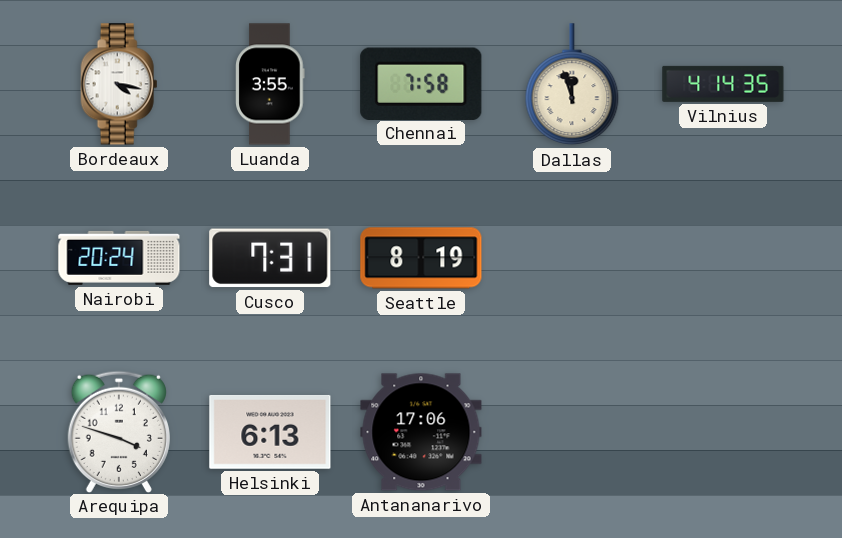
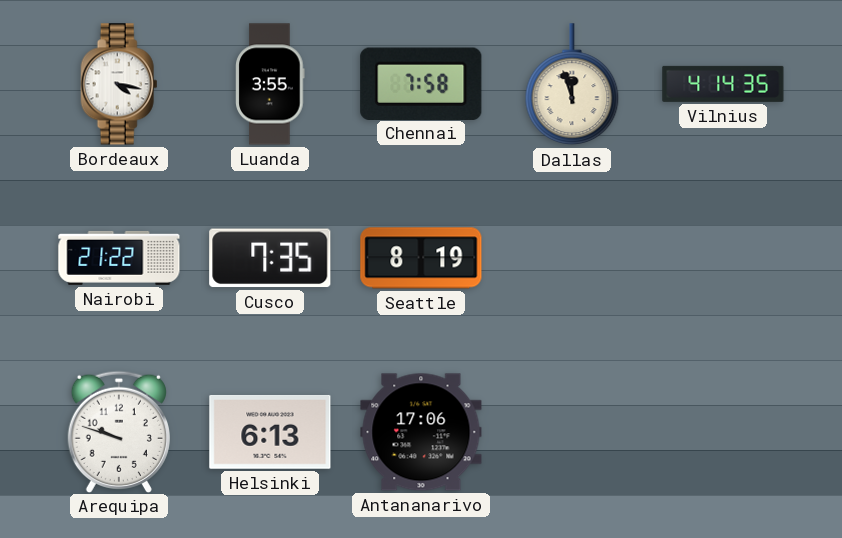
Nairobi: 20:24 -> 21:22 (119, 258)
Cusco: 7:31 -> 7:35 (270, 258)
Arequipa: 3:48 -> 9:48 (119, 431)
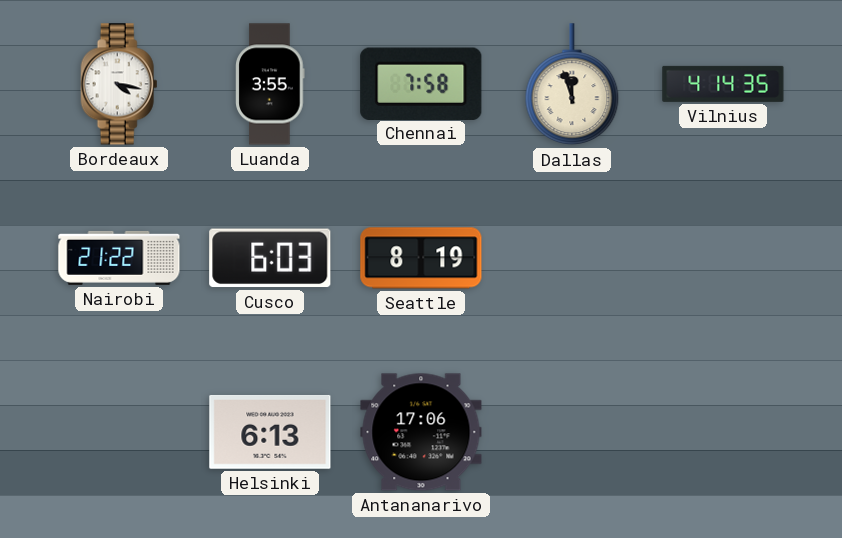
Cusco: 7:35 -> 6:03 (270, 258)
Arequipa: 9:48 -> none (119, 431)
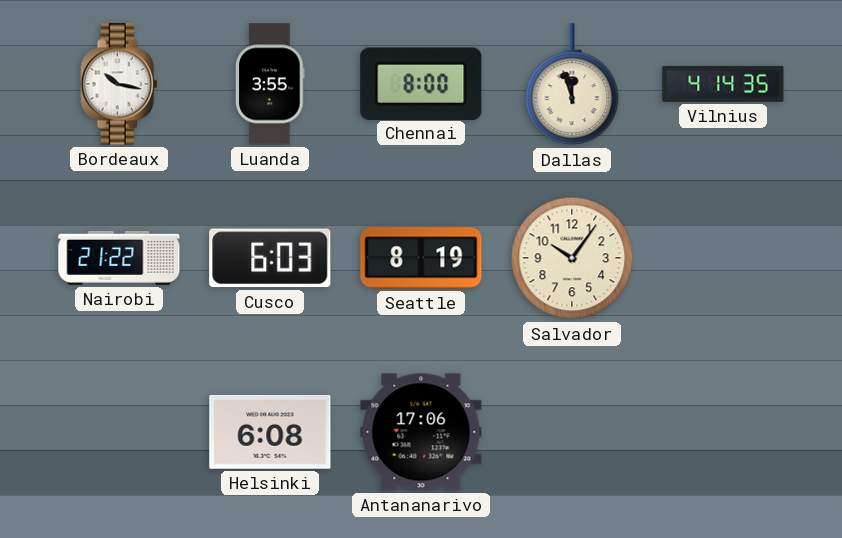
Bordeaux: 4:17 -> 10:17 (119, 84)
Chennai: 7:58 -> 8:00 (421, 83)
Salvador: none -> 10:06 (572, 258)
Helsinki: 6:13 -> 6:08 (270, 432)
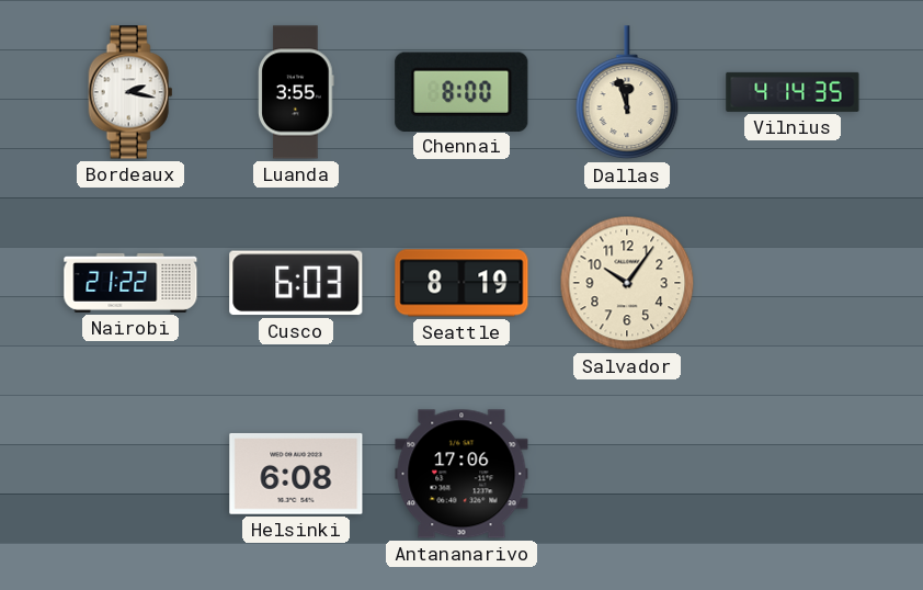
Bordeaux: 10:17 -> 2:17 (130, 92)
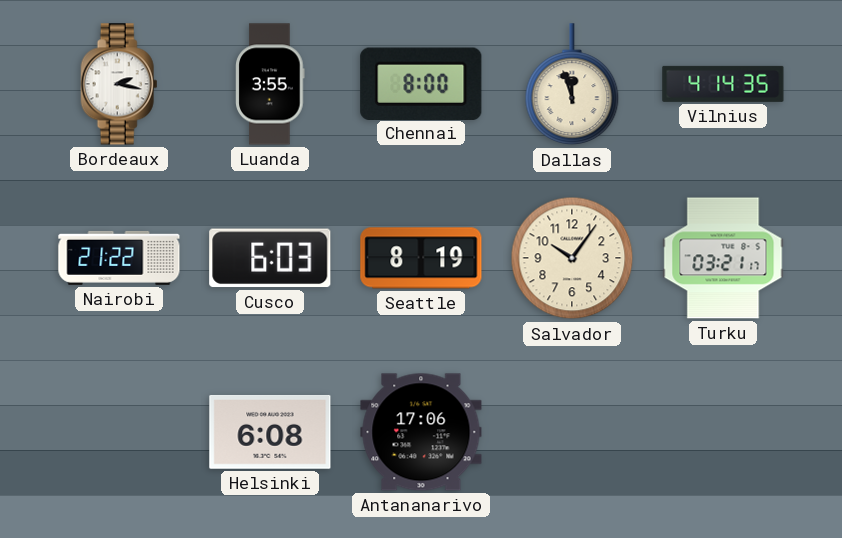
Turku: none -> 03:21 (723, 258)
